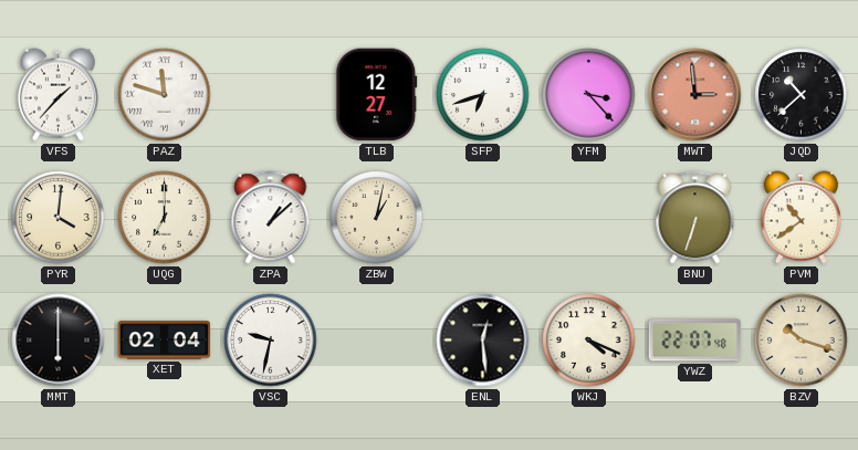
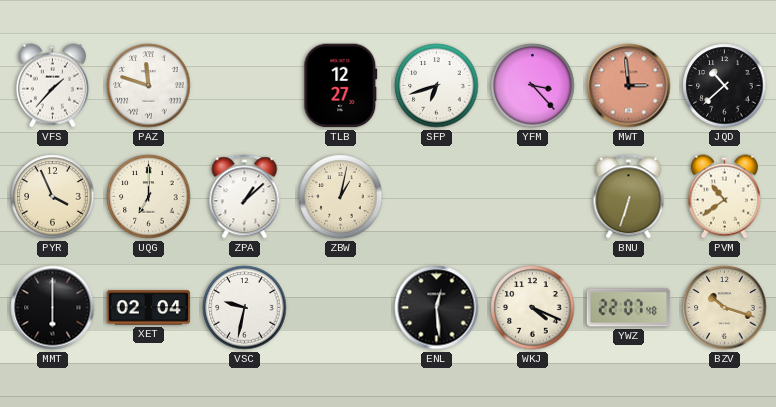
PYR: 4:01 -> 3:56 (53, 197)
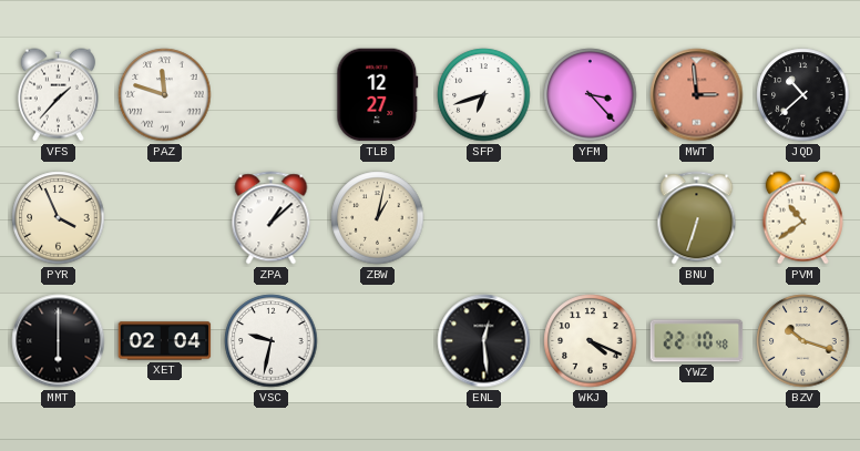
UQG: 7:00 -> none (149, 197)
YWZ: 22:07 -> 22:10 (697, 341)
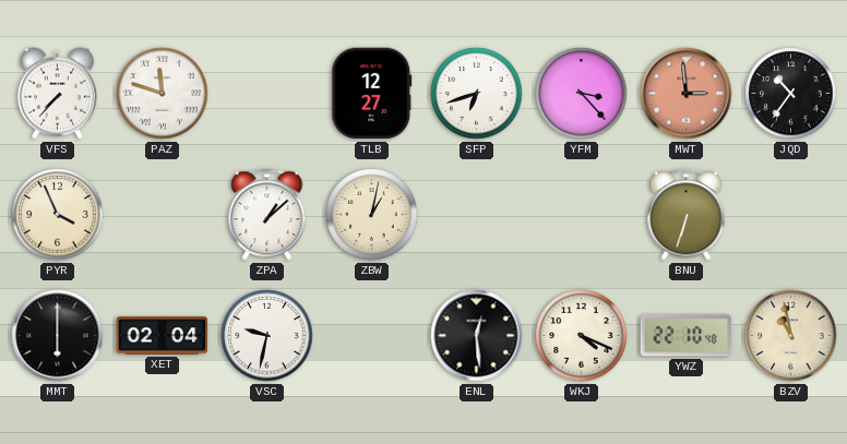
VFS: 1:37 -> 7:37 (57, 94)
JQD: 10:38 -> 10:36 (791, 94)
PVM: 10:39 -> none (802, 218)
BZV: 10:18 -> 10:58 (791, 336)
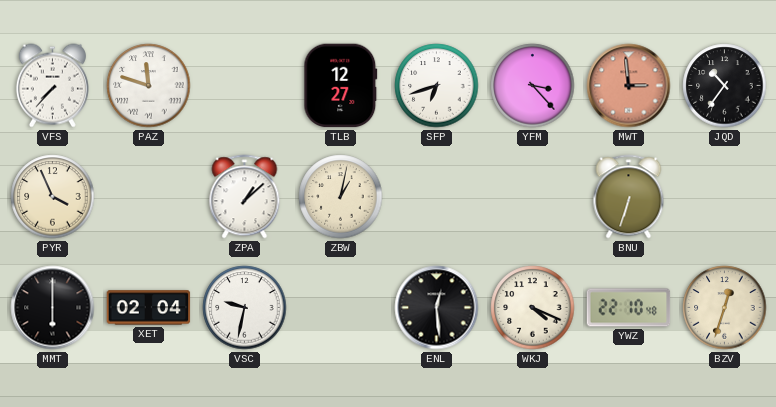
BZV: 10:58 -> 12:33 (725, 308)
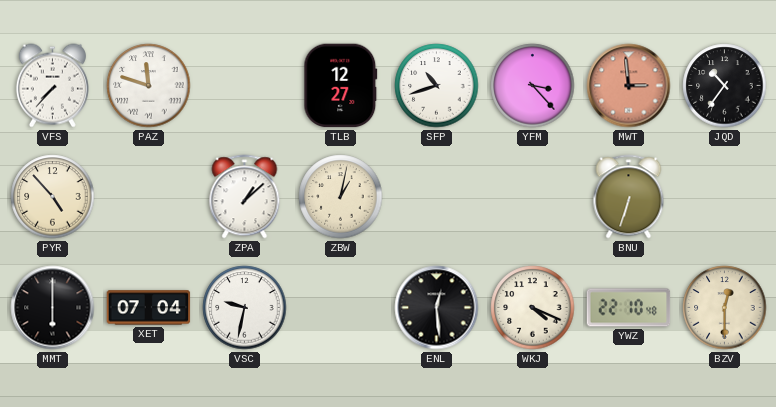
SFP: 6:42 -> 10:42 (437, 86)
PYR: 3:56 -> 4:53 (53, 197)
XET: 02:04 -> 07:04 (149, 308)
BZV: 12:33 -> 12:30 (725, 308)
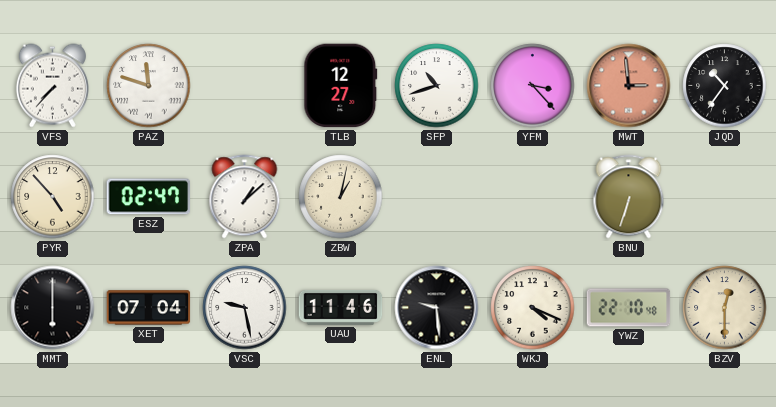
ESZ: none -> 02:47 (149, 197)
VSC: 9:32 -> 9:28 (245, 308)
UAU: none -> 11:46 (341, 307)
ENL: 12:29 -> 9:29 (437, 308)
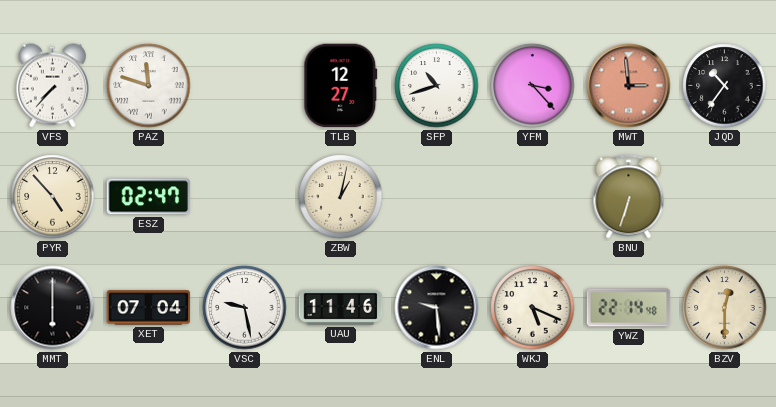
ZPA: 1:08 -> none (245, 197)
WKJ: 4:19 -> 5:19 (533, 308)
YWZ: 22:10 -> 22:14 (629, 308)
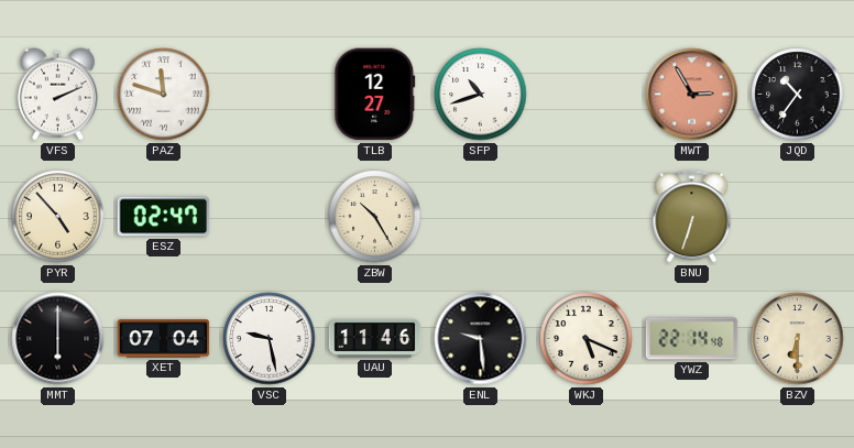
VFS: 7:37 -> 2:11 (57, 95)
YFM: 3:23 -> none (533, 86)
MWT: 2:59 -> 2:55 (692, 95)
ZBW: 1:02 -> 10:25 (375, 217)
BZV: 12:30 -> 6:30 (798, 339)
